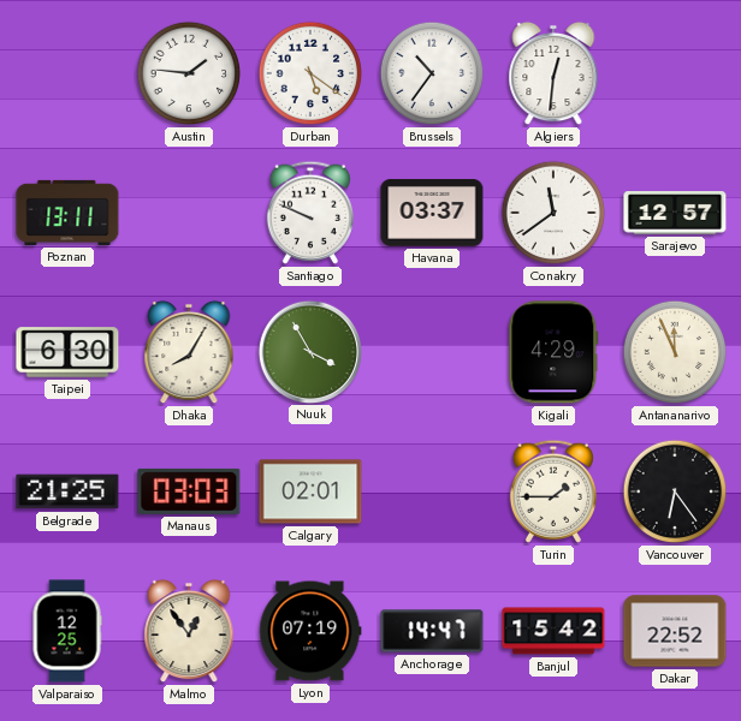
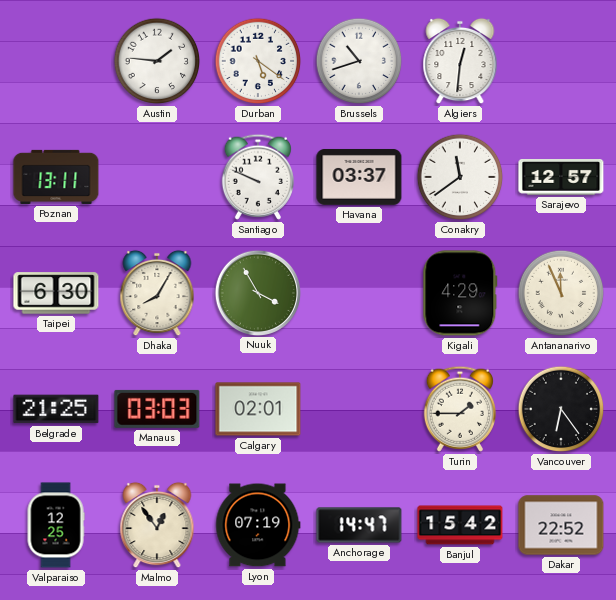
Brussels: 10:36 -> 10:42 (359, 61)
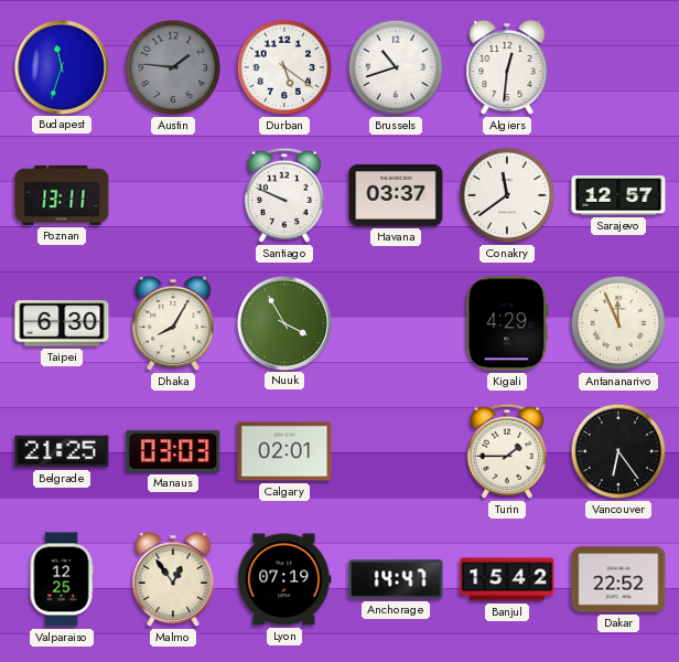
Budapest: none -> 11:33 (61, 66)
Austin dial: white -> grey (173, 67)
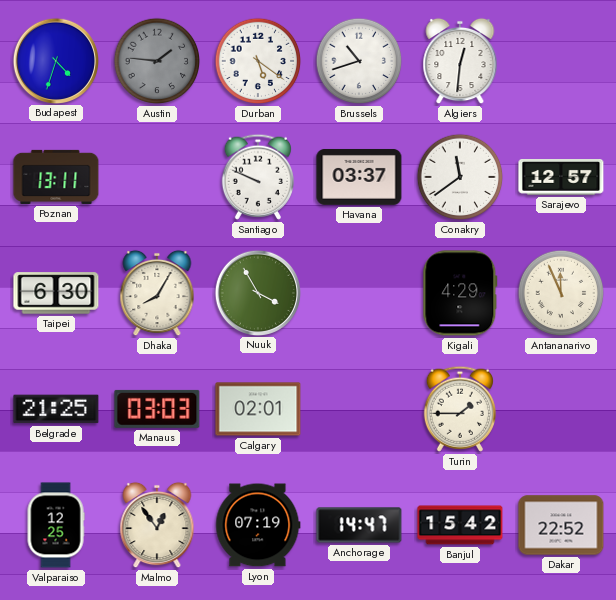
Budapest: 11:33 -> 4:33 (55, 60)
Vancouver: 6:24 -> none (618, 451)
